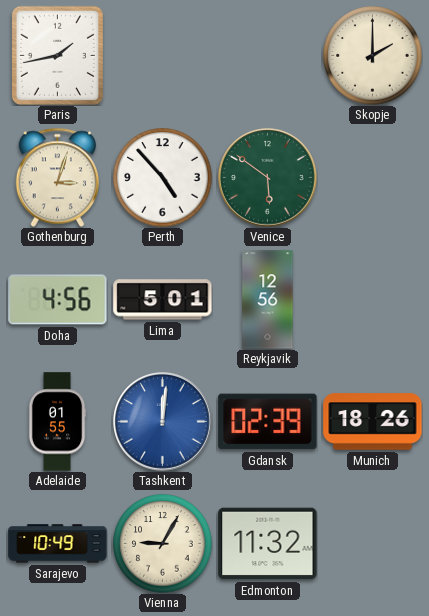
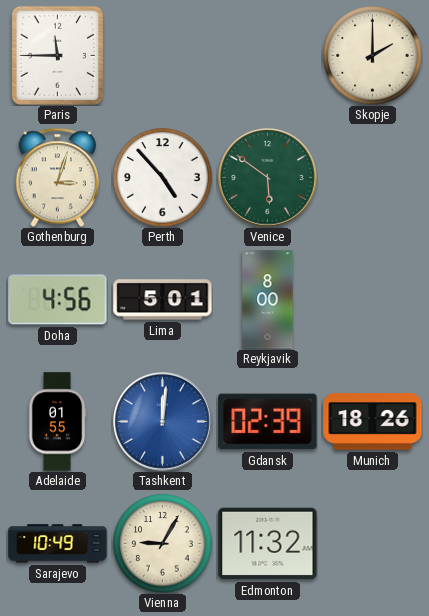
Paris: 1:43 -> 11:45 (57, 55)
Reykjavik: 12:56 -> 8:00 (268, 300)
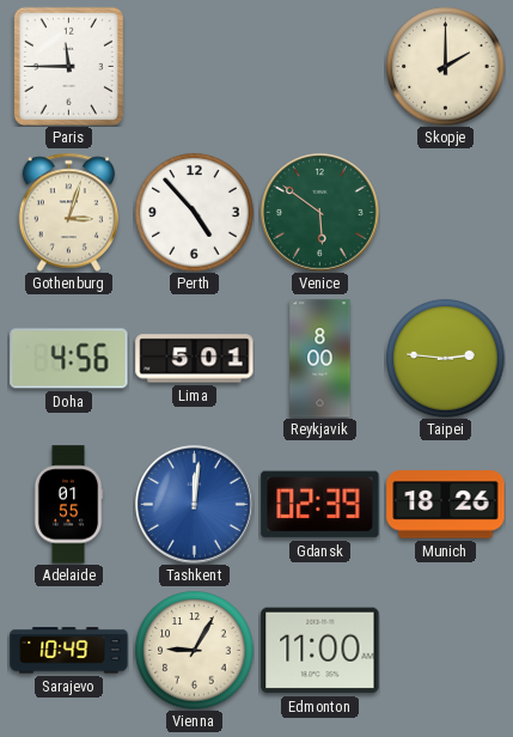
Taipei: none -> 2:46 (446, 359)
Edmonton: 11:32 -> 11:00 (320, 651)
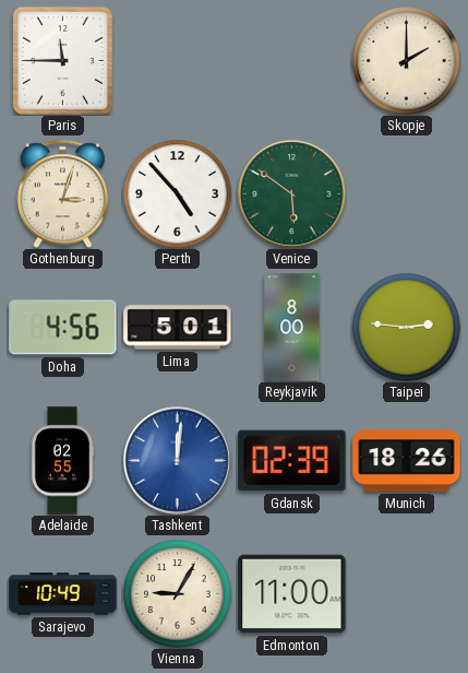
Adelaide: 01:55 -> 02:55 (62, 461)
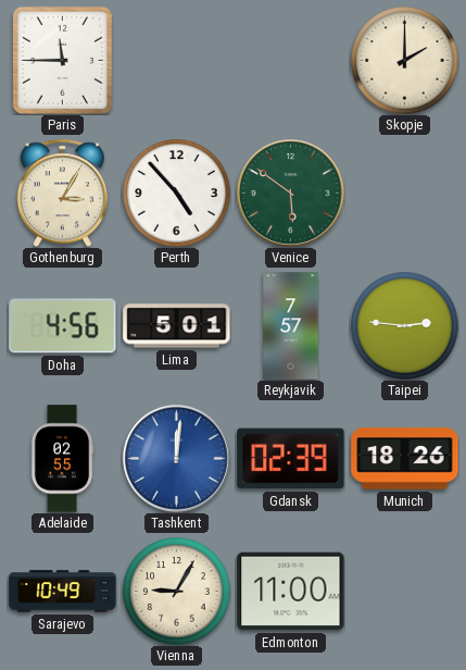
Gothenburg: 3:03 -> 3:05 (62, 193)
Reykjavik: 8:00 -> 7:57 (291, 326)
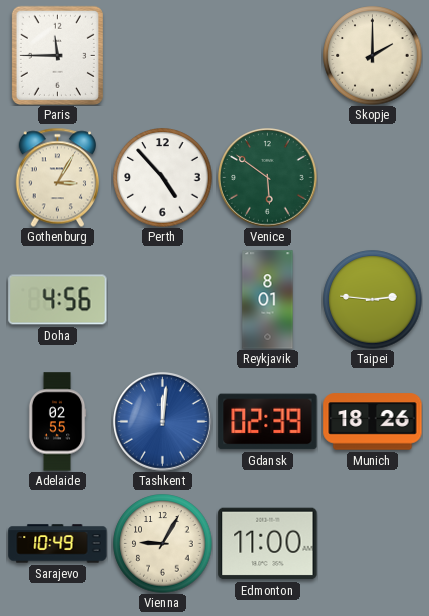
Lima: 5:01 -> none (177, 326)
Reykjavik: 7:57 -> 8:01 (268, 300)
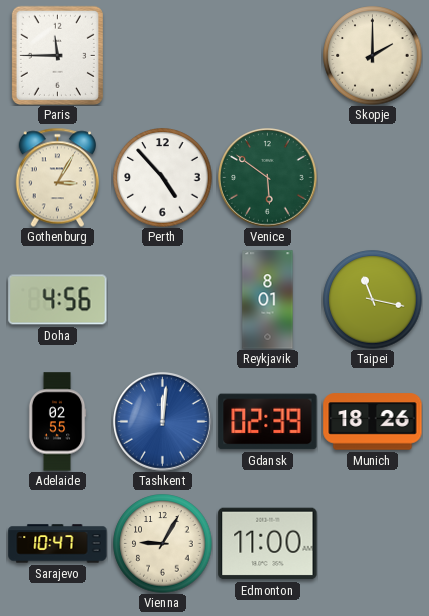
Taipei: 2:46 -> 11:17 (373, 300)
Sarajevo: 10:49 -> 10:47 (58, 544)
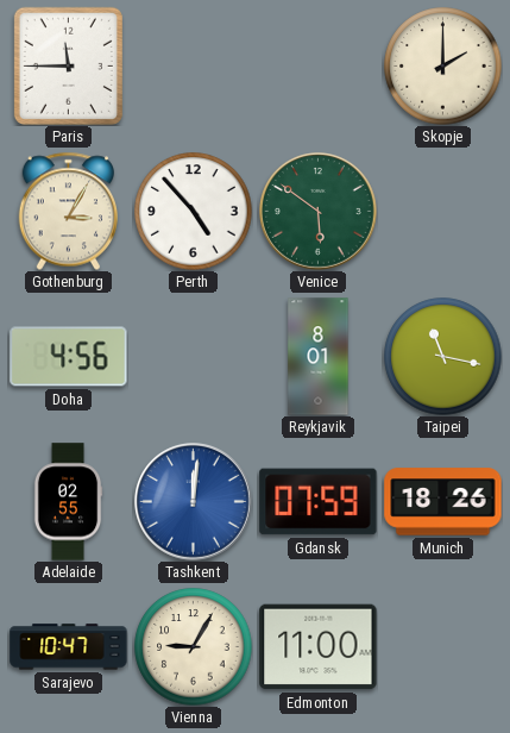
Gdansk: 02:39 -> 07:59 (319, 502)
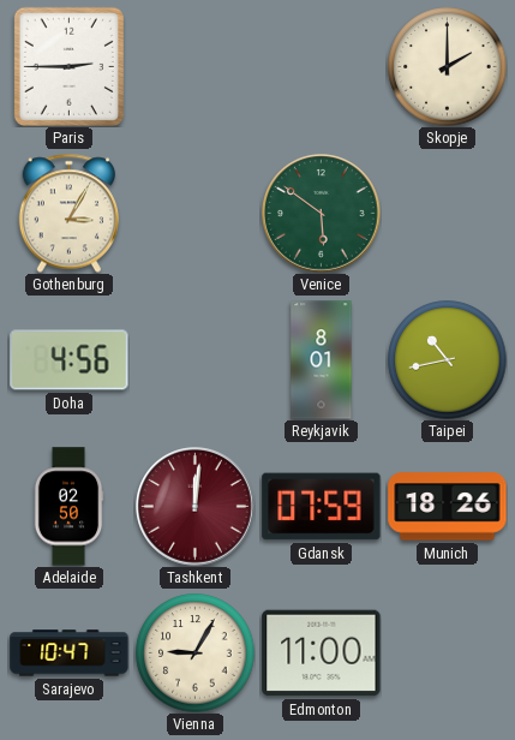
Paris: 11:45 -> 2:45 (68, 66)
Perth: 4:53 -> none (194, 212)
Taipei: 11:17 -> 10:43 (448, 360)
Adelaide: 02:55 -> 02:50 (68, 507)
Tashkent dial: blue -> burgundy (196, 507)
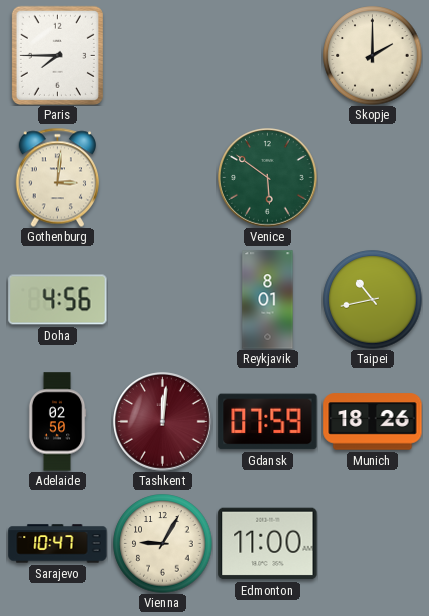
Paris: 2:45 -> 7:45 (57, 55)
Gothenburg: 3:05 -> 3:01 (57, 177)
